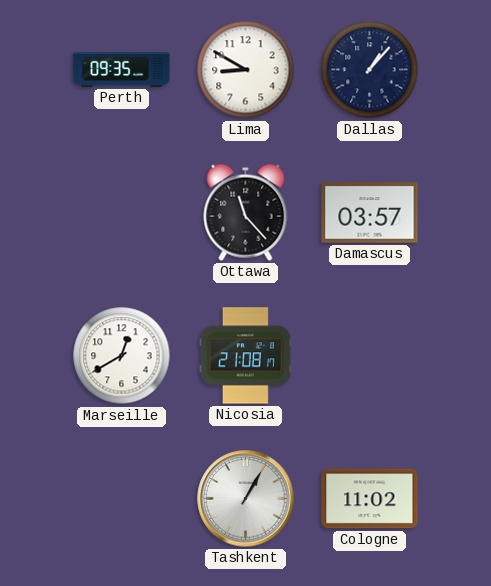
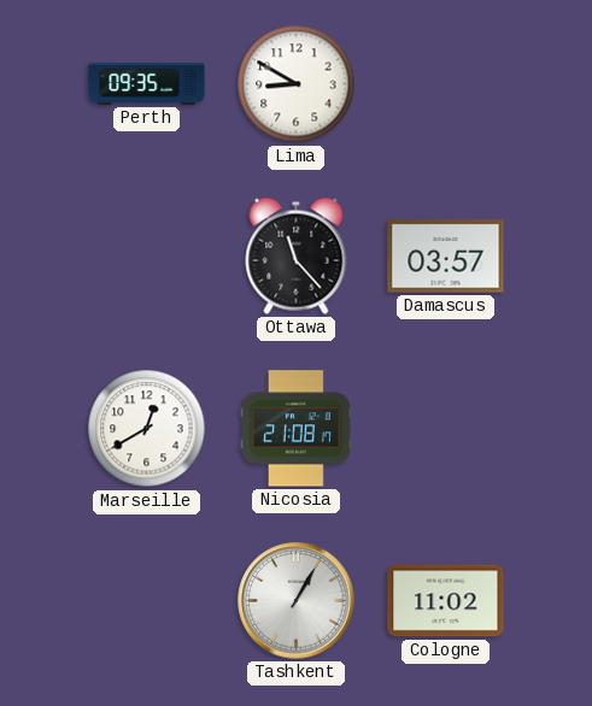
Dallas: 1:07 -> none (370, 70)
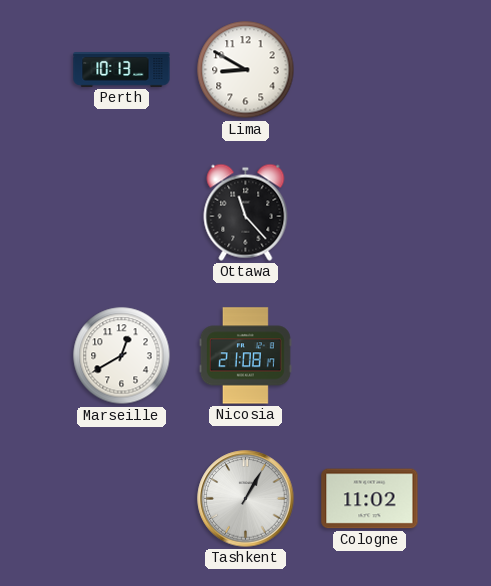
Perth: 09:35 -> 10:13 (122, 70)
Damascus: 03:57 -> none (446, 257)
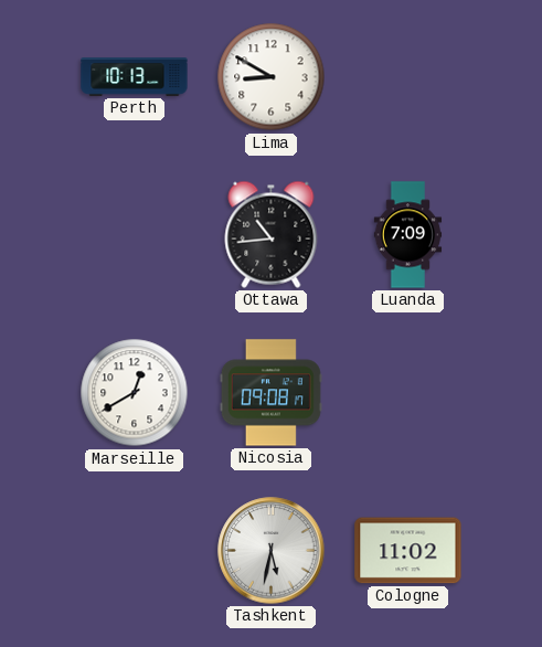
Ottawa: 11:23 -> 10:44 (272, 234)
Luanda: none -> 7:09 (408, 235)
Nicosia: 21:08 -> 09:08 (270, 393)
Tashkent: 1:05 -> 5:32 (272, 551)
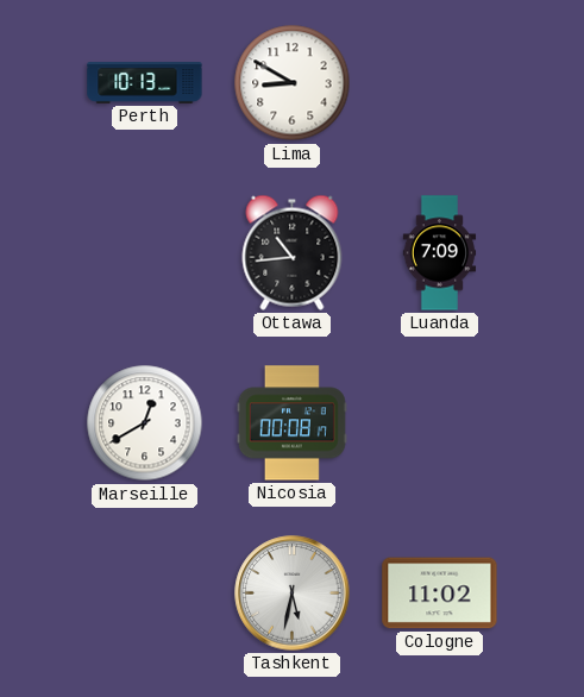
Nicosia: 09:08 -> 00:08 (291, 423)
